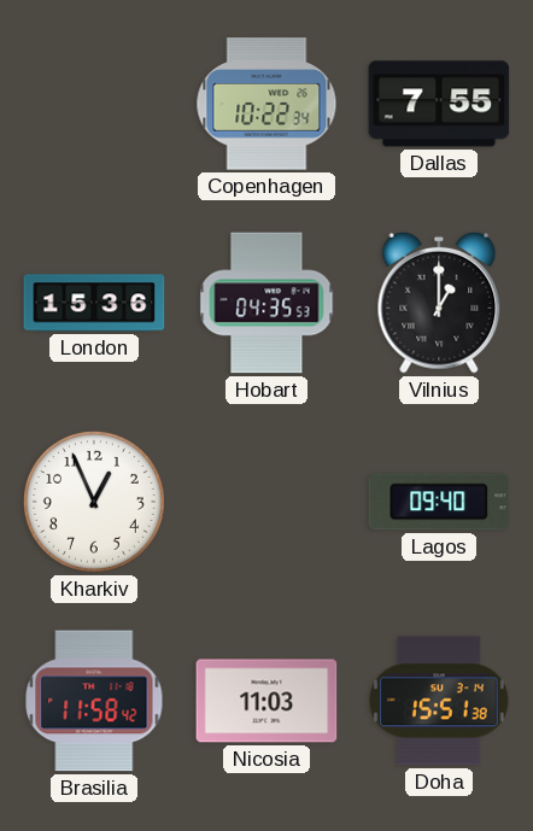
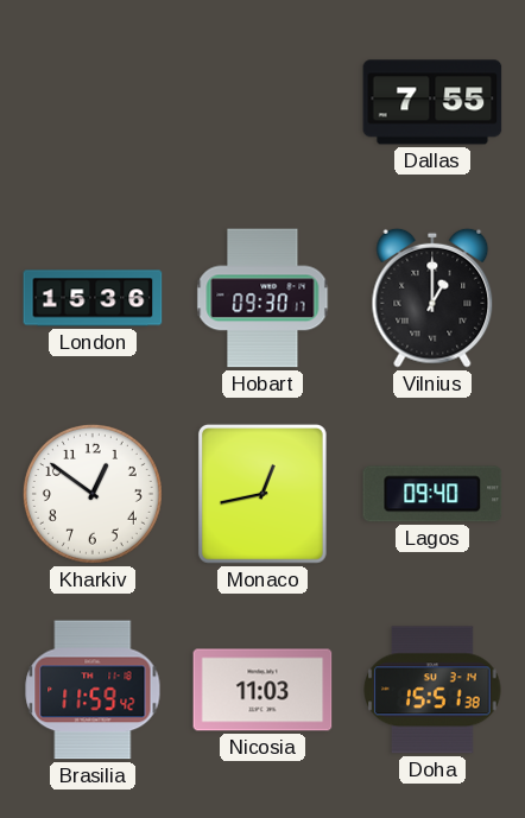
Copenhagen: 10:22 -> none (266, 104)
Hobart: 04:35 -> 09:30 (262, 298)
Kharkiv: 12:56 -> 12:51 (93, 494)
Monaco: none -> 12:43 (262, 494)
Brasilia: 11:58 -> 11:59 (93, 690)
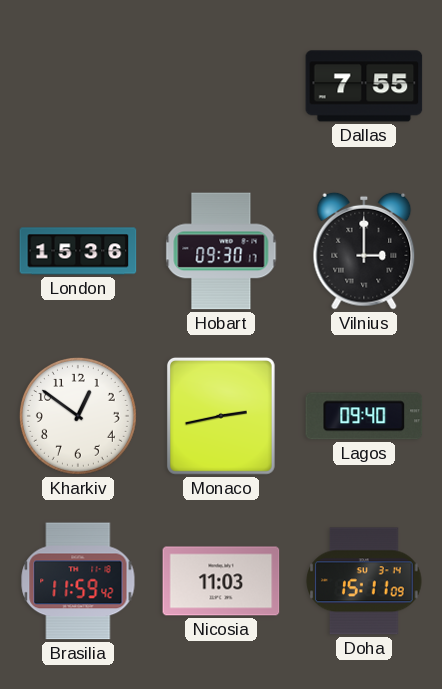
Vilnius: 1:00 -> 3:00 (364, 251)
Monaco: 12:43 -> 2:43 (221, 416)
Doha: 15:51 -> 15:11 (364, 581)
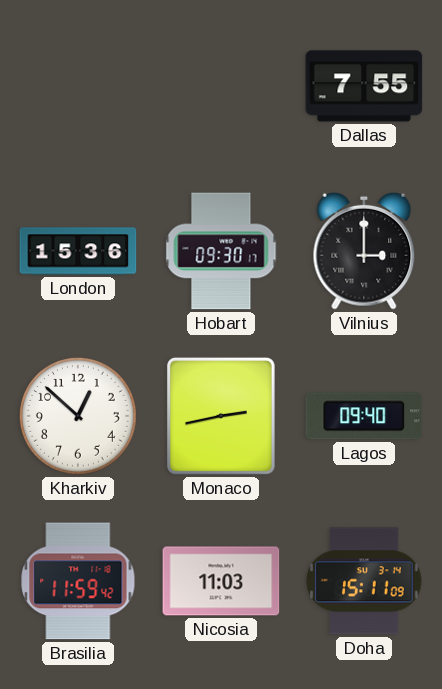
Kharkiv: 12:51 -> 12:52 (78, 416)
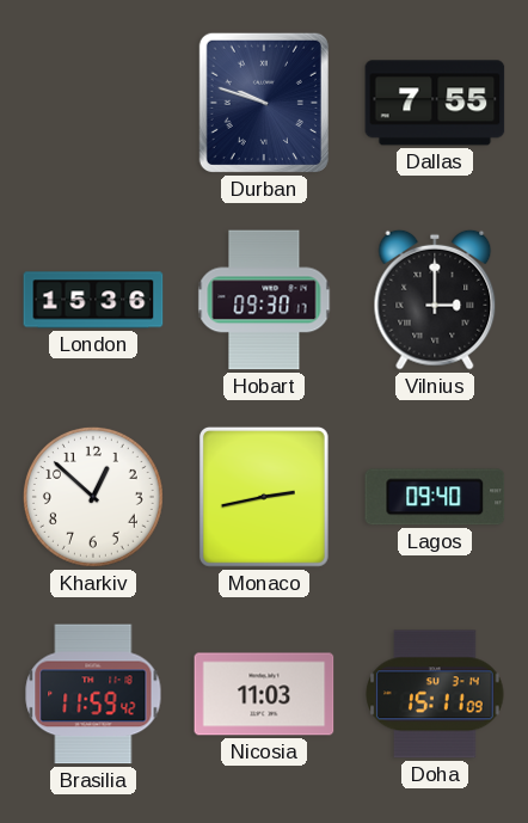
Durban: none -> 9:48 (264, 103)
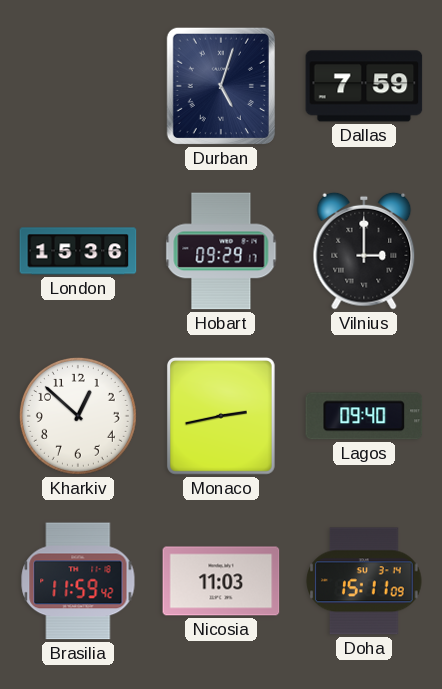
Durban: 9:48 -> 5:03 (221, 86)
Dallas: 7:55 -> 7:59 (364, 86)
Hobart: 09:30 -> 09:29 (221, 251)
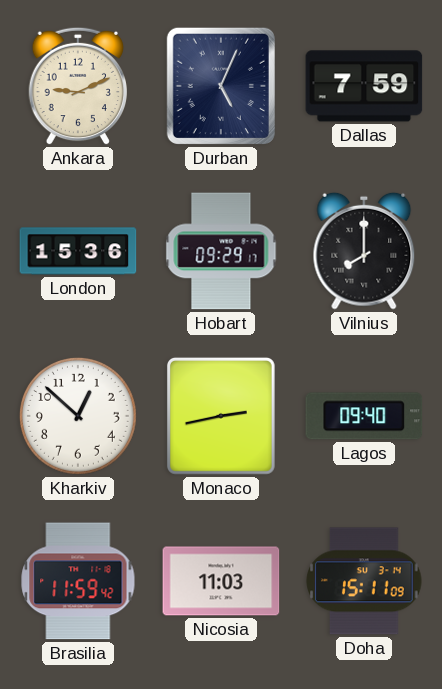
Ankara: none -> 9:11 (77, 86)
Durban: 5:03 -> 5:04 (221, 86)
Vilnius: 3:00 -> 8:00 (364, 251)
